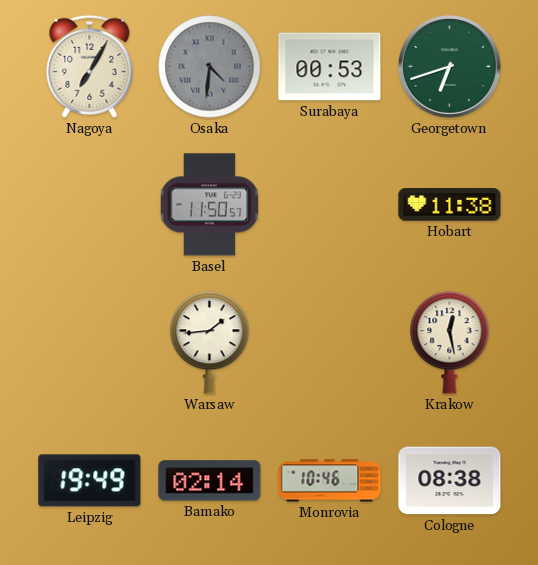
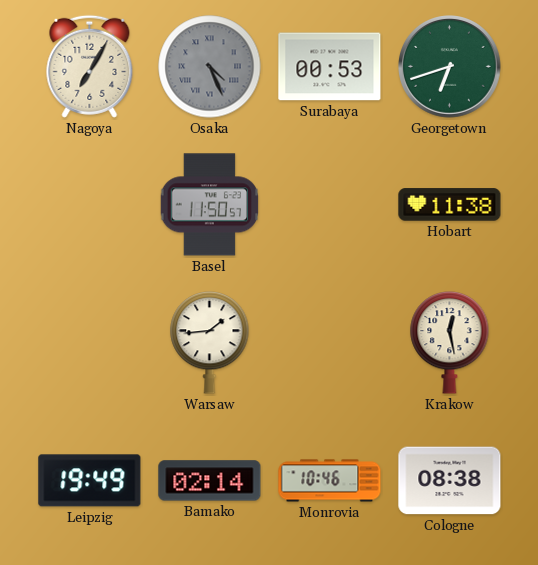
Osaka: 4:31 -> 4:26 (210, 67)
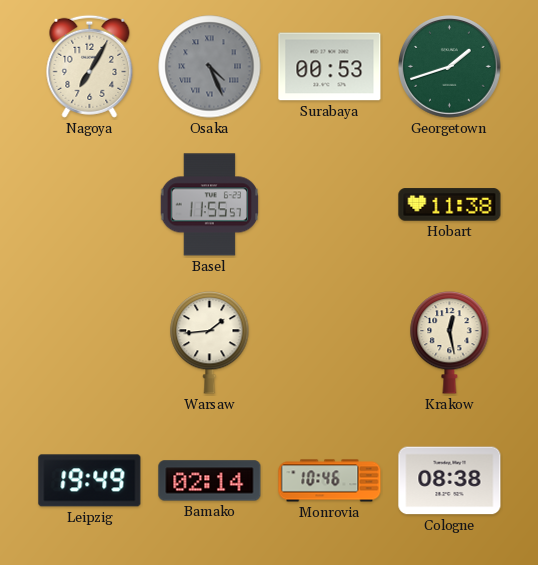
Georgetown: 6:42 -> 1:42 (450, 67)
Basel: 11:50 -> 11:55 (210, 205)
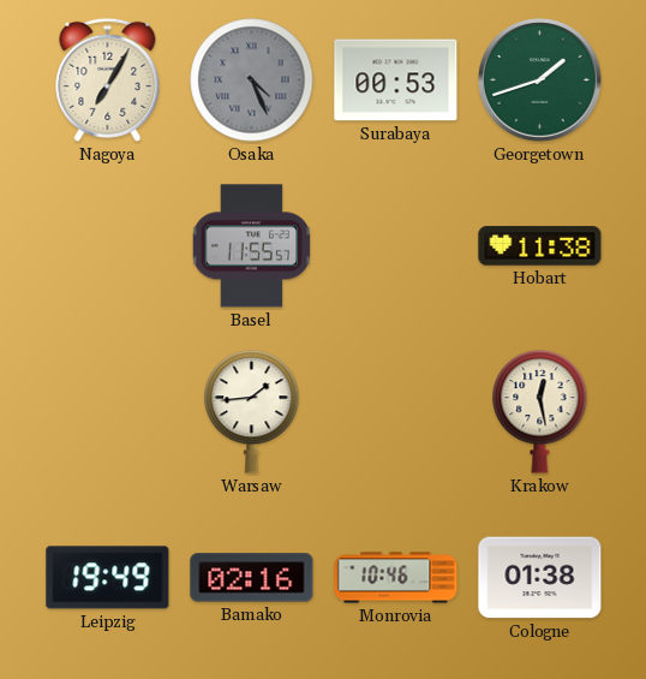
Bamako: 02:14 -> 02:16 (252, 578)
Cologne: 08:38 -> 01:38 (540, 578)
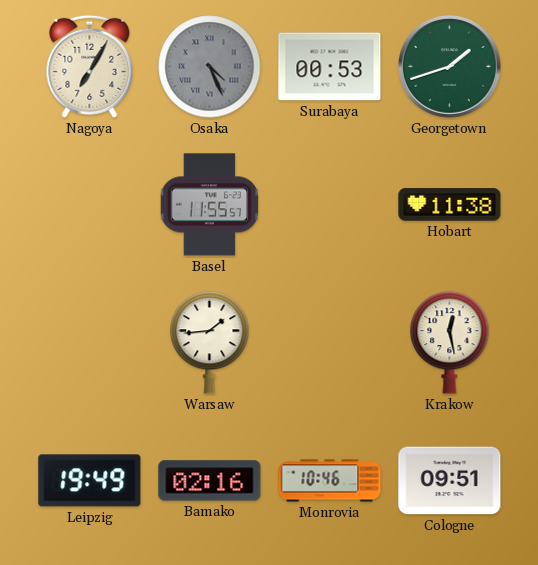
Cologne: 01:38 -> 09:51 (450, 481)
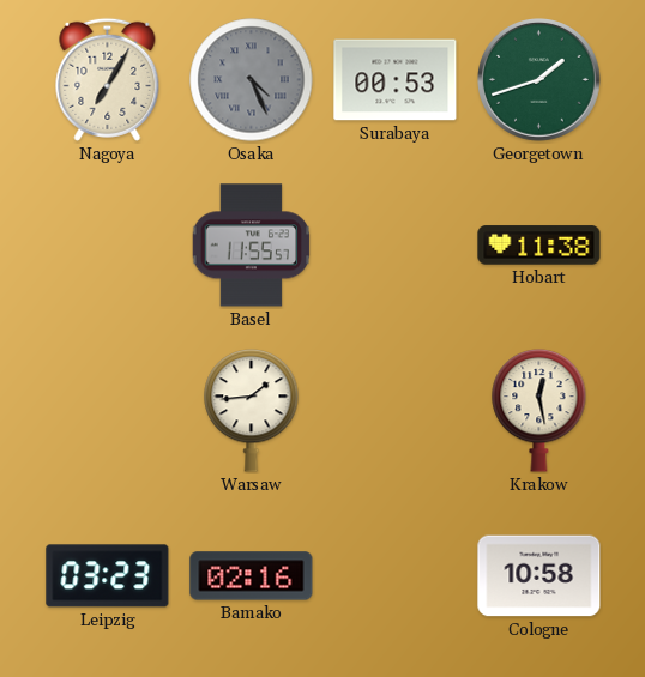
Leipzig: 19:49 -> 03:23 (108, 576)
Monrovia: 10:46 -> none (330, 481)
Cologne: 09:51 -> 10:58 (539, 576)
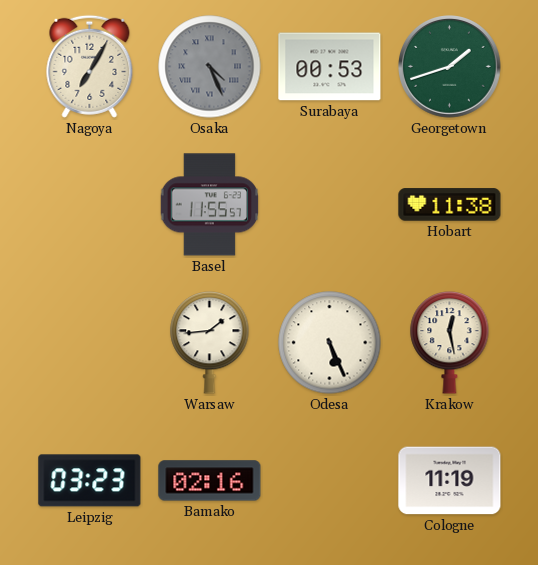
Odesa: none -> 5:26 (330, 343)
Cologne: 10:58 -> 11:19 (450, 481)
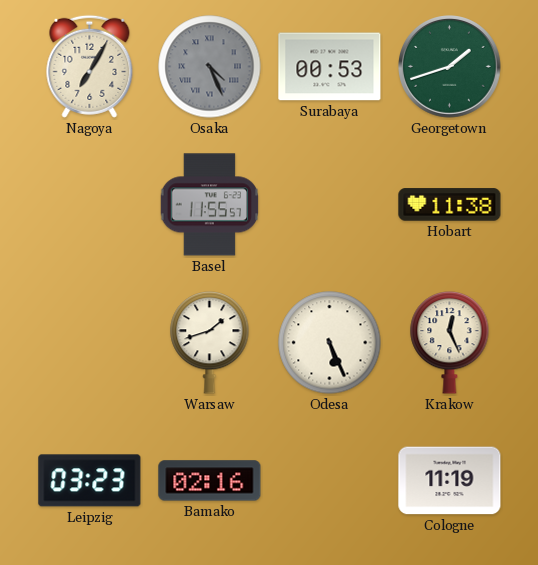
Warsaw: 1:44 -> 1:42 (210, 343)
Krakow: 12:28 -> 12:26 (450, 343)
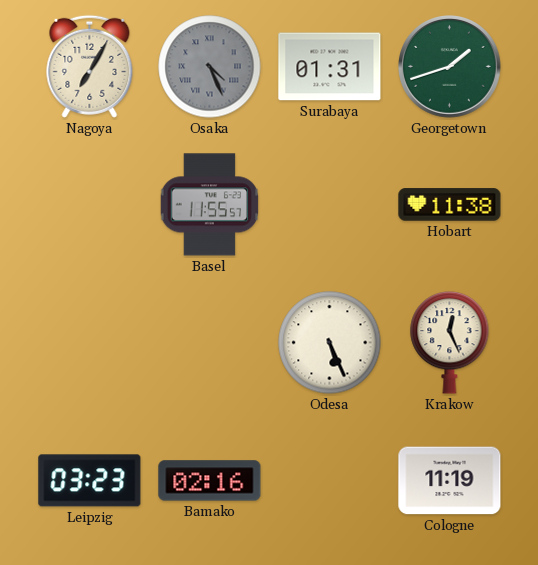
Surabaya: 00:53 -> 01:31 (330, 67)
Warsaw: 1:42 -> none (210, 343)
